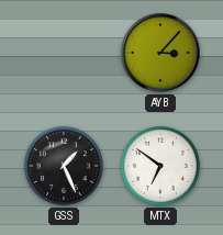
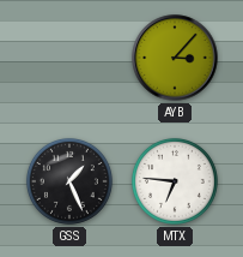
MTX: 6:51 -> 6:46 (175, 181)
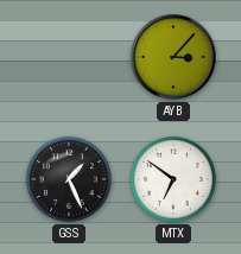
MTX: 6:46 -> 6:51 (173, 179)
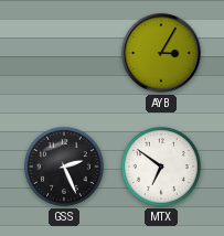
AYB: 3:07 -> 3:05 (161, 53)
GSS: 1:26 -> 2:26 (64, 167)
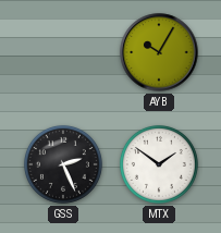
AYB: 3:05 -> 10:05 (159, 52)
MTX: 6:51 -> 1:51 (159, 164)
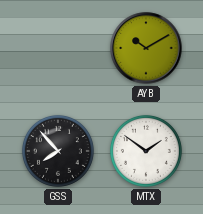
AYB: 10:05 -> 10:10 (146, 48)
GSS: 2:26 -> 7:53 (58, 151)
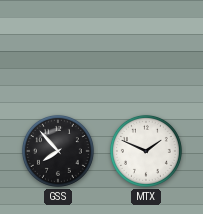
AYB: 10:10 -> none (146, 48)
MTX: 1:51 -> 1:49 (146, 151)
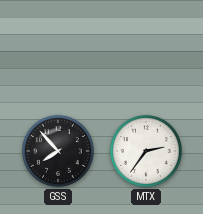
MTX: 1:49 -> 2:36 (146, 151)
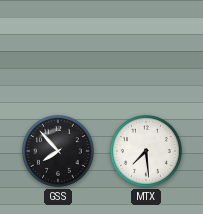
MTX: 2:36 -> 7:29 (146, 151)
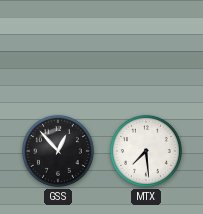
GSS: 7:53 -> 12:53 (58, 151)
